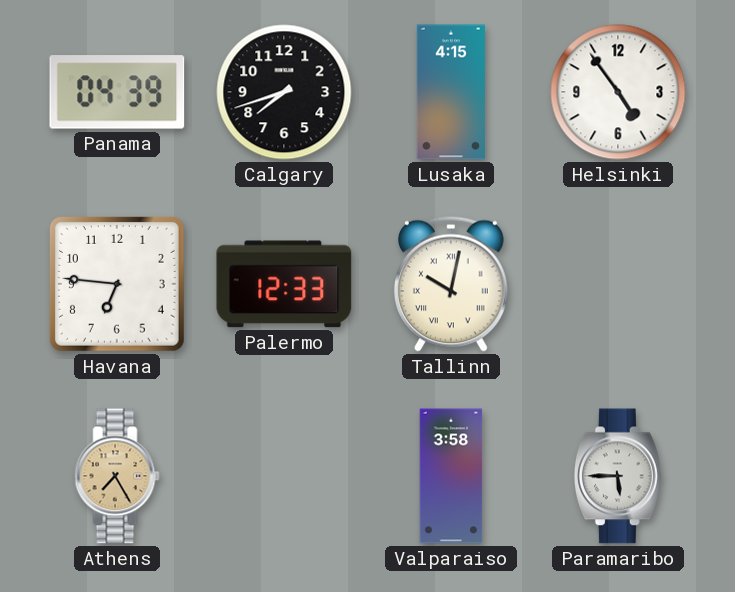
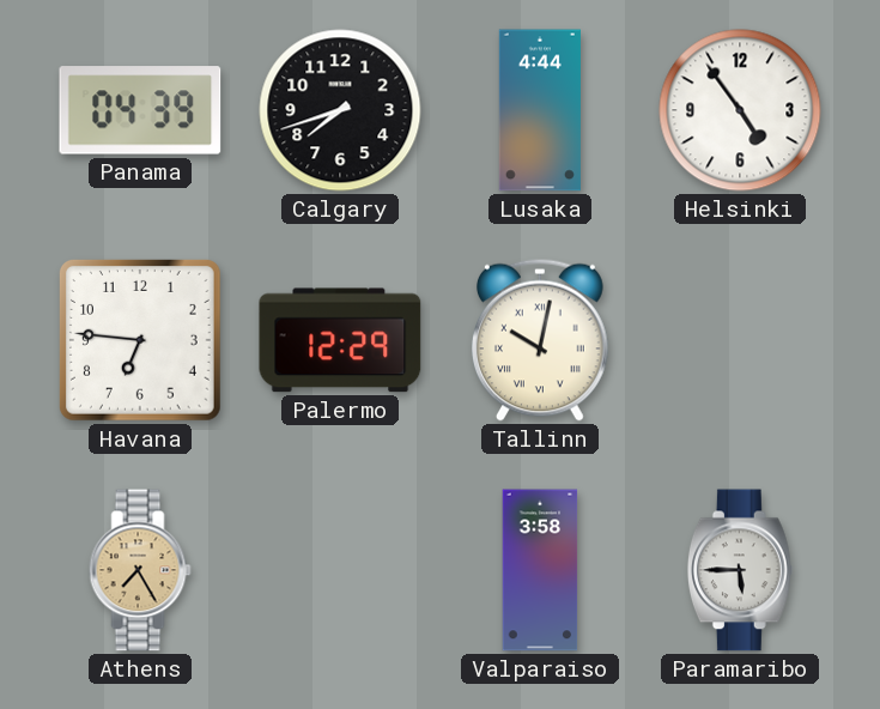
Lusaka: 4:15 -> 4:44 (540, 110)
Palermo: 12:33 -> 12:29 (340, 340)
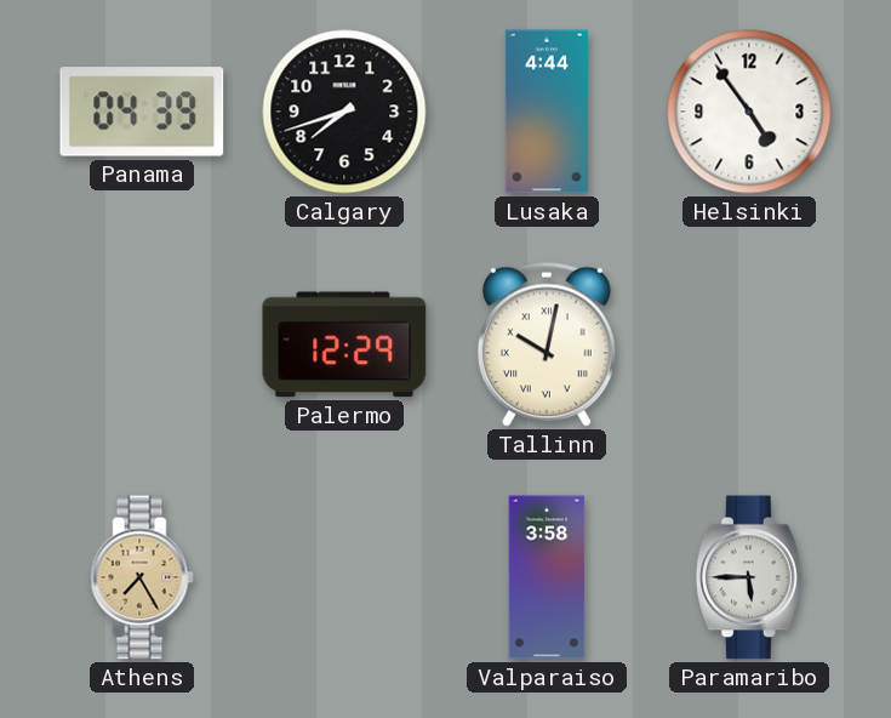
Havana: 6:46 -> none (141, 341)
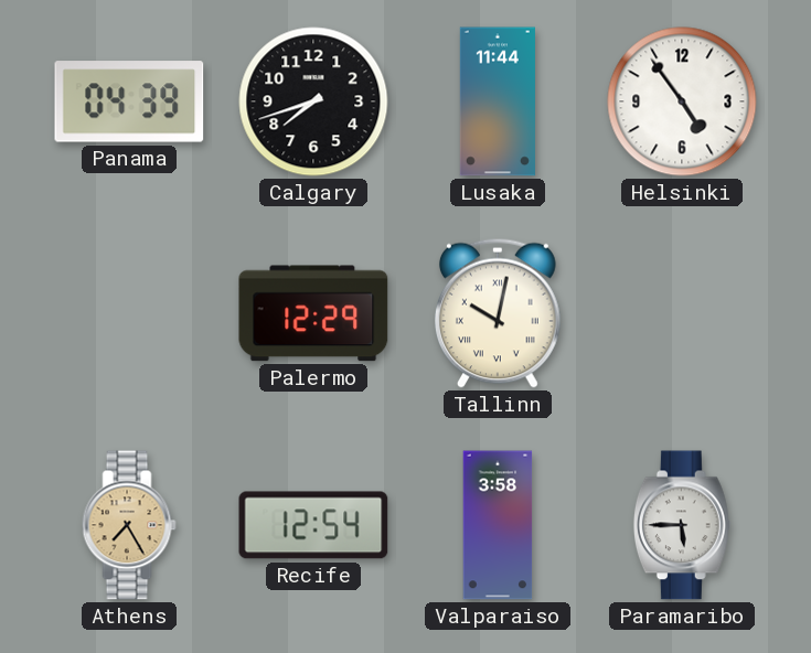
Lusaka: 4:44 -> 11:44 (498, 101)
Recife: none -> 12:54 (313, 525)
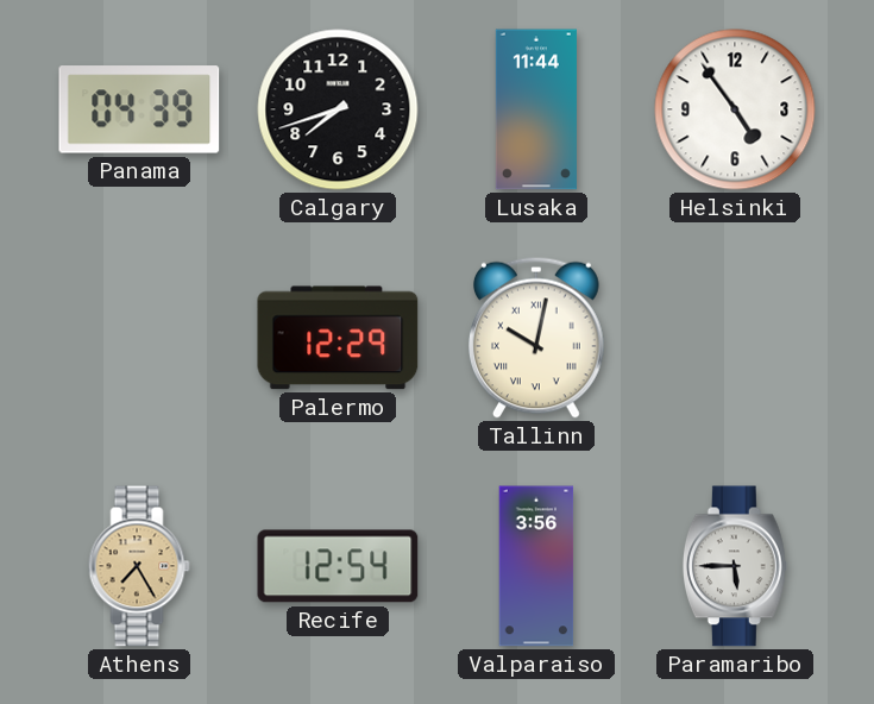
Valparaiso: 3:58 -> 3:56 (536, 566)
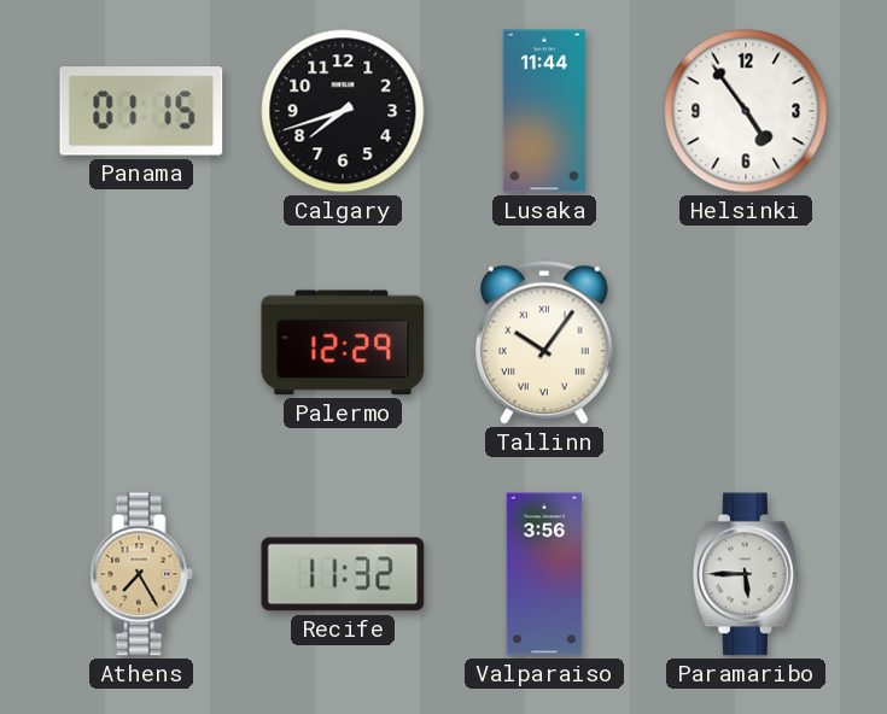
Panama: 04:39 -> 01:15 (141, 111)
Tallinn: 10:02 -> 10:06 (545, 343)
Recife: 12:54 -> 11:32 (343, 574)
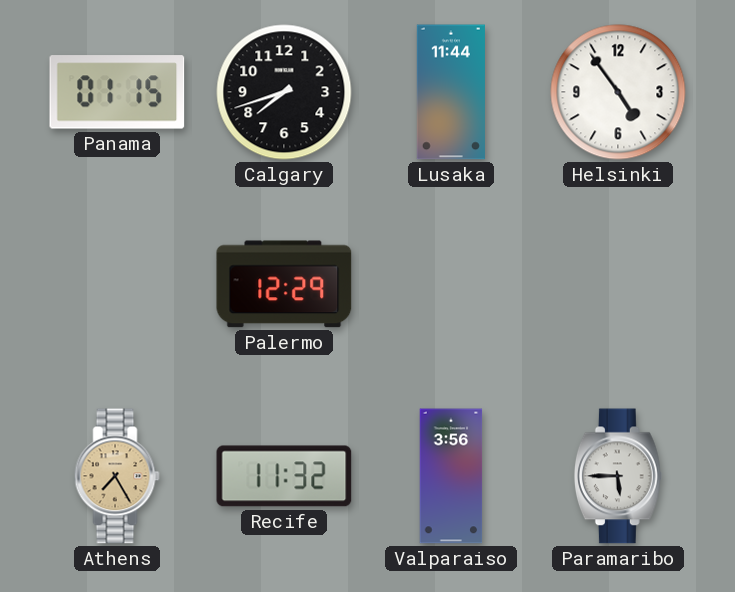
Tallinn: 10:06 -> none (545, 343)
